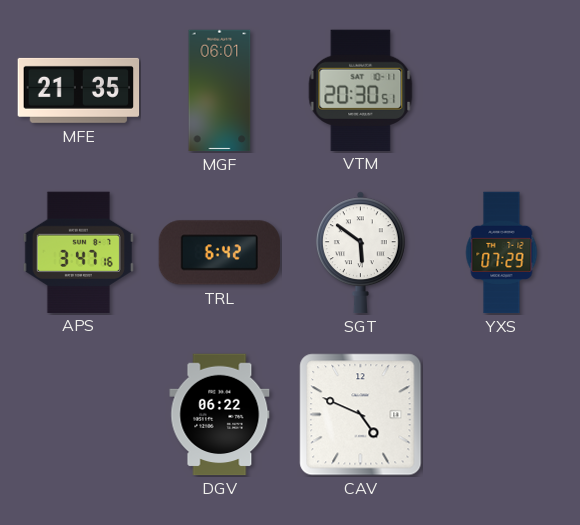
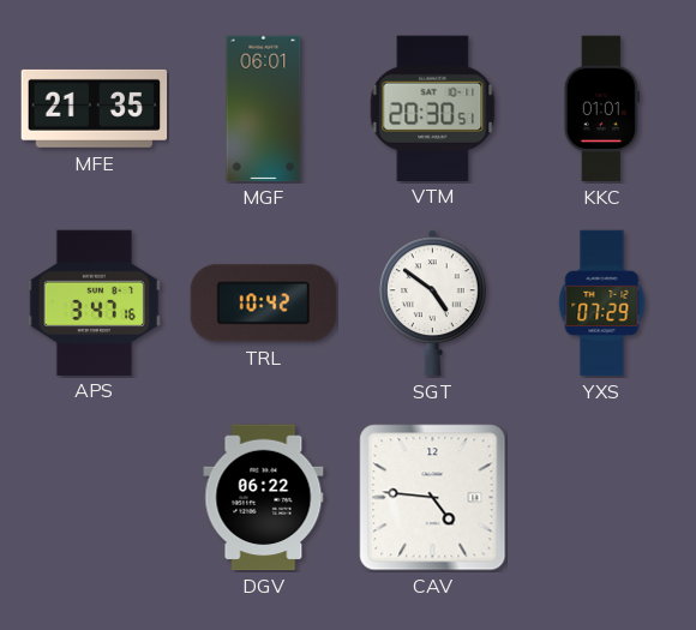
KKC: none -> 01:01 (601, 109)
TRL: 6:42 -> 10:42 (264, 304)
SGT: 5:51 -> 4:51 (432, 304)
CAV: 4:49 -> 4:46 (433, 498)
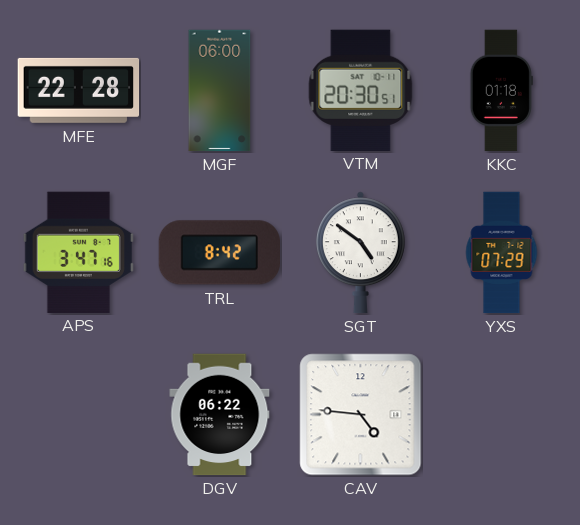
MFE: 21:35 -> 22:28 (79, 90)
MGF: 06:01 -> 06:00 (220, 91)
KKC: 01:01 -> 01:18 (501, 91)
TRL: 10:42 -> 8:42 (220, 253)
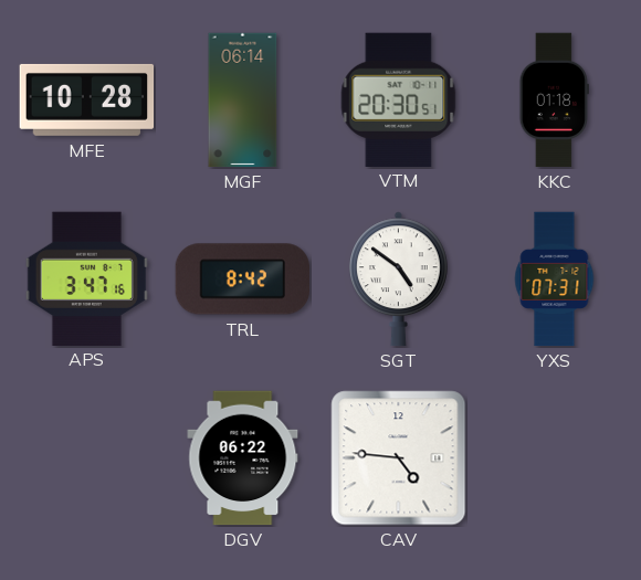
MFE: 22:28 -> 10:28 (87, 99)
MGF: 06:00 -> 06:14 (243, 101)
YXS: 07:29 -> 07:31 (555, 280)
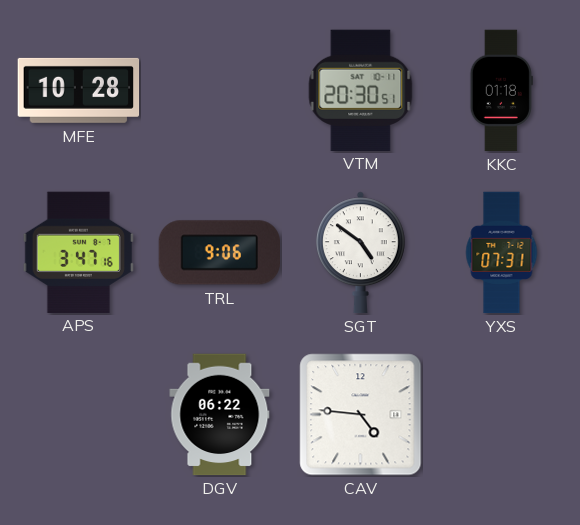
MGF: 06:14 -> none (243, 101)
TRL: 8:42 -> 9:06 (220, 253)
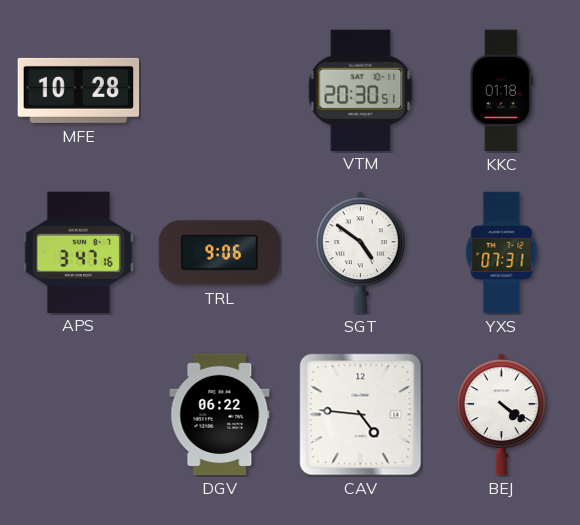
BEJ: none -> 4:21 (501, 415)
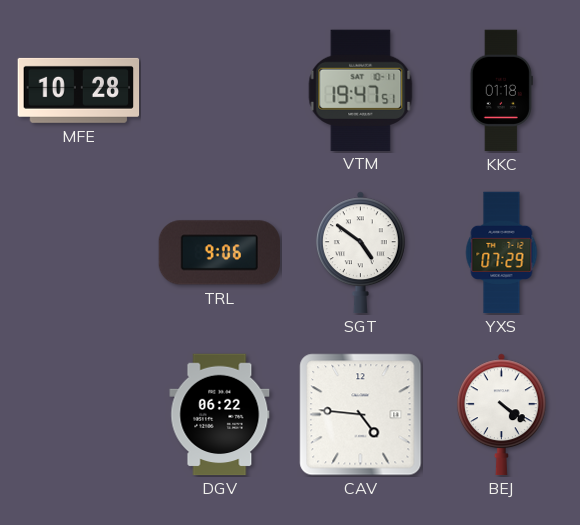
VTM: 20:30 -> 19:47 (361, 90)
APS: 3:47 -> none (78, 252)
YXS: 07:31 -> 07:29 (502, 253)
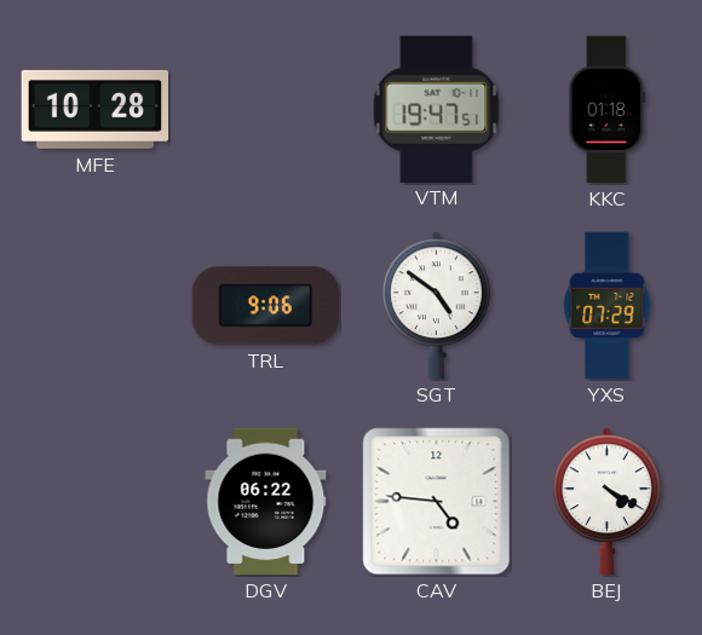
BEJ: 4:21 -> 4:20 (606, 502)
